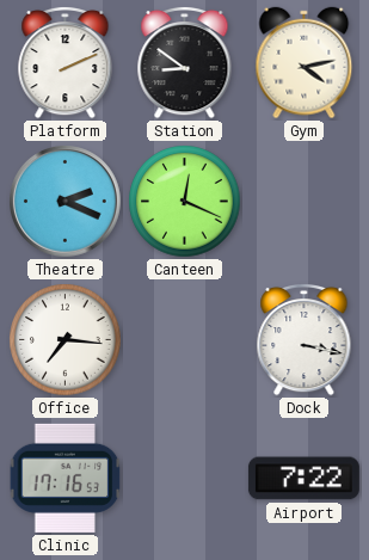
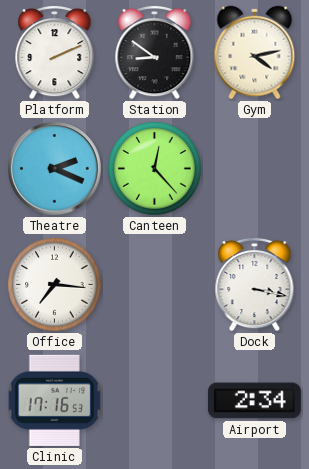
Canteen: 12:19 -> 12:23 (155, 169)
Airport: 7:22 -> 2:34 (254, 401)
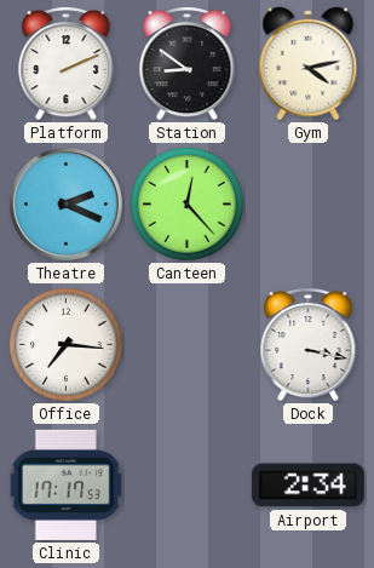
Clinic: 17:16 -> 17:17 (67, 484)
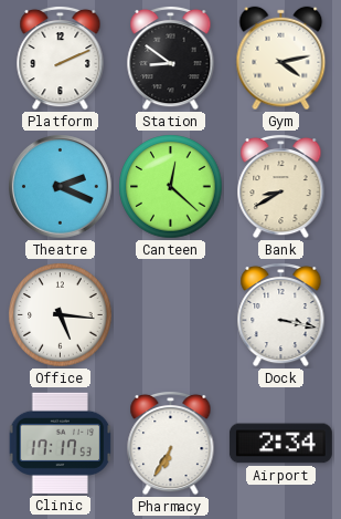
Canteen: 12:23 -> 12:22 (171, 187)
Bank: none -> 8:40 (281, 186)
Office: 7:16 -> 5:16 (61, 315)
Pharmacy: none -> 6:35 (171, 443)
